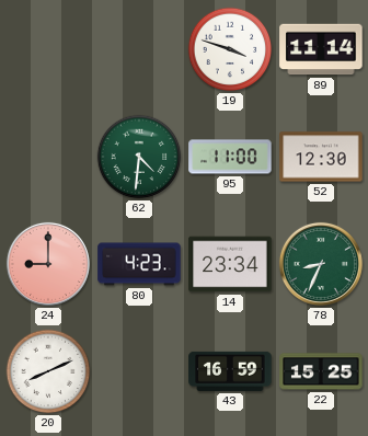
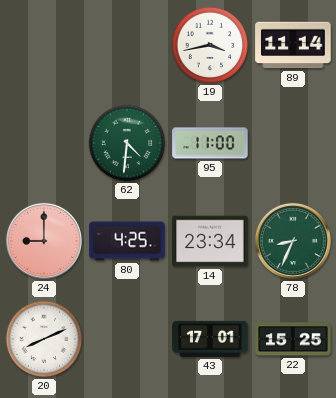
19: 3:48 -> 3:43 (210, 45)
52: 12:30 -> none (321, 157)
80: 4:23 -> 4:25 (127, 241)
43: 16:59 -> 17:01 (210, 339)
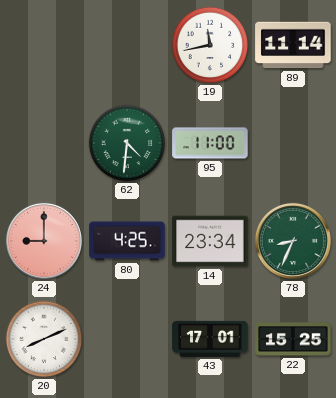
19: 3:43 -> 11:43 (210, 45)
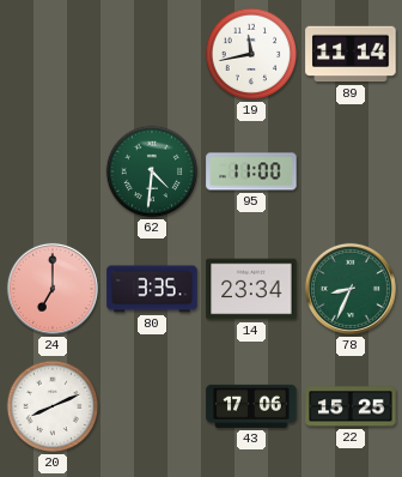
24: 9:00 -> 7:00 (53, 289)
80: 4:25 -> 3:35 (152, 289)
43: 17:01 -> 17:06 (251, 406)
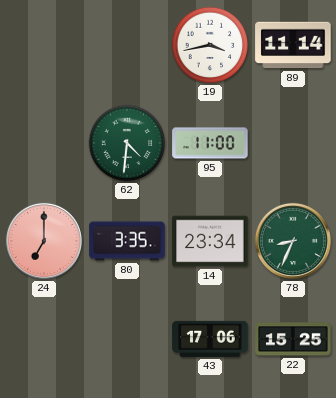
19: 11:43 -> 3:43 (210, 45)
20: 8:11 -> none (53, 406)
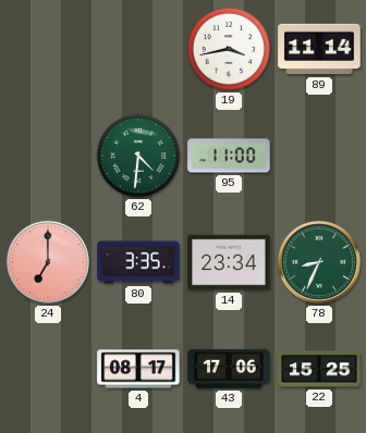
4: none -> 08:17 (138, 369)
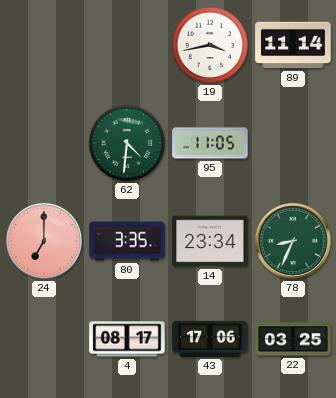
95: 11:00 -> 11:05 (210, 143)
22: 15:25 -> 03:25 (293, 339)
